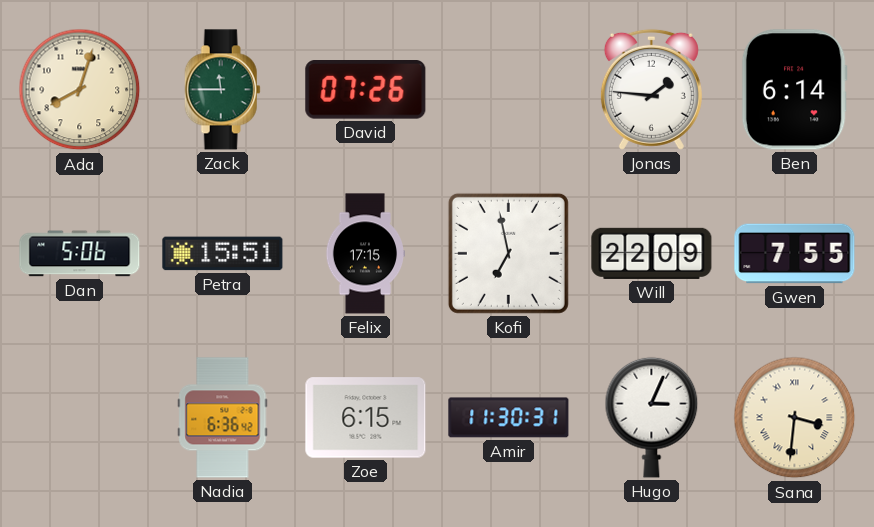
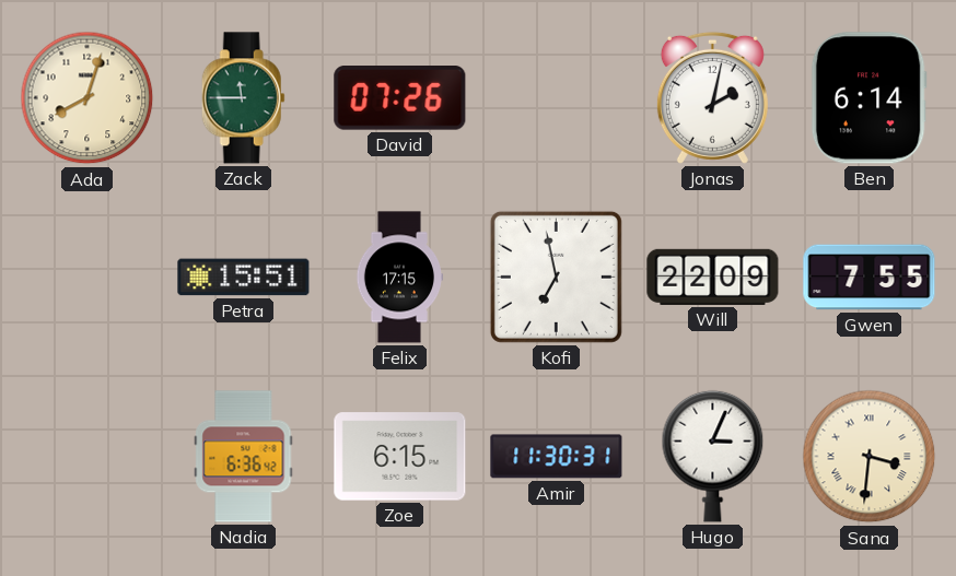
Jonas: 1:46 -> 2:02 (712, 97)
Dan: 5:06 -> none (80, 254)
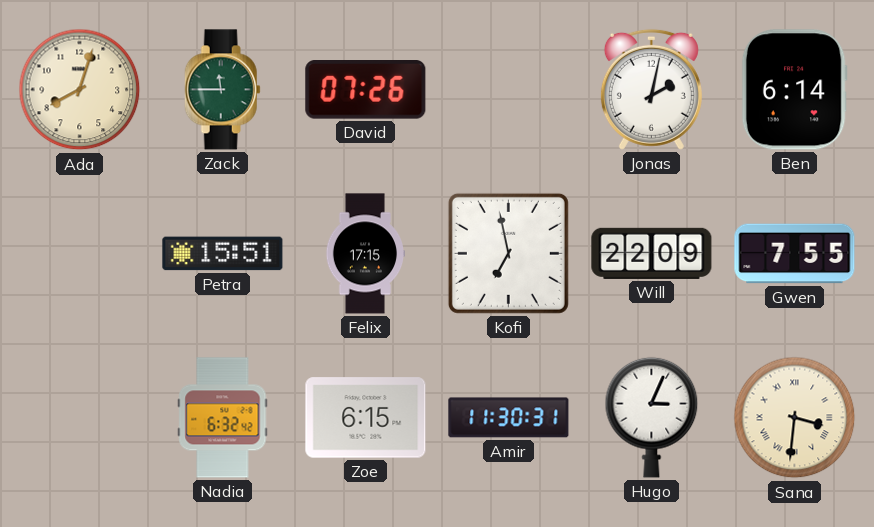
Nadia: 6:36 -> 6:32 (223, 418)
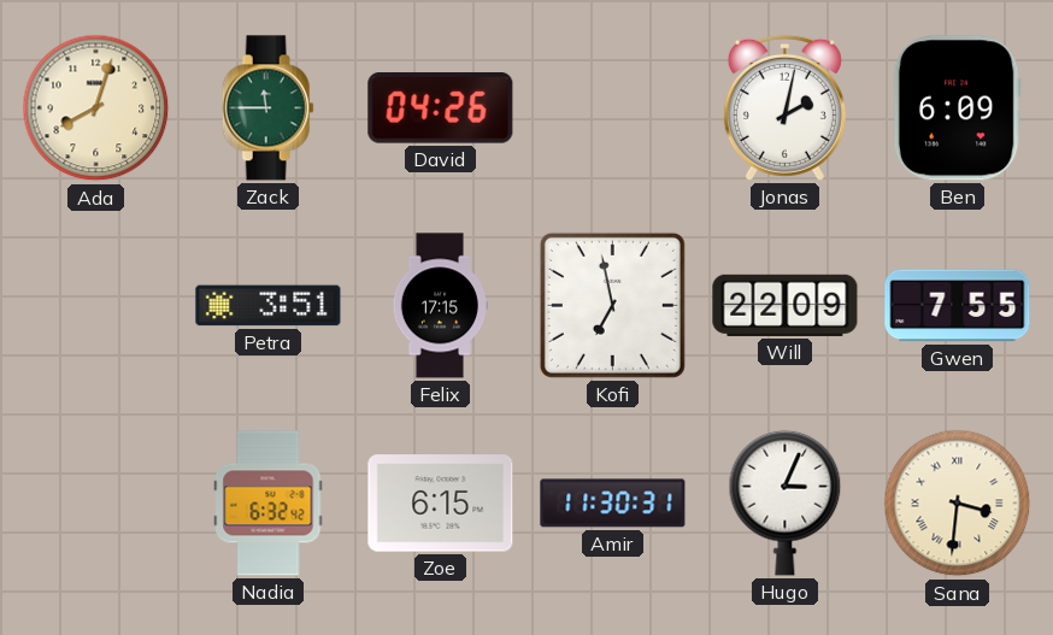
David: 07:26 -> 04:26 (441, 108)
Ben: 6:14 -> 6:09 (957, 108)
Petra: 15:51 -> 3:51 (269, 306)
